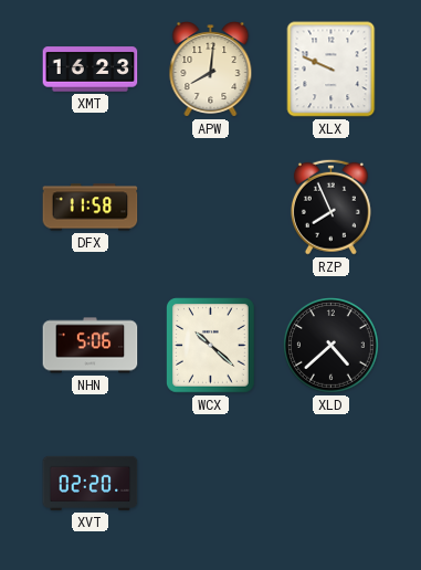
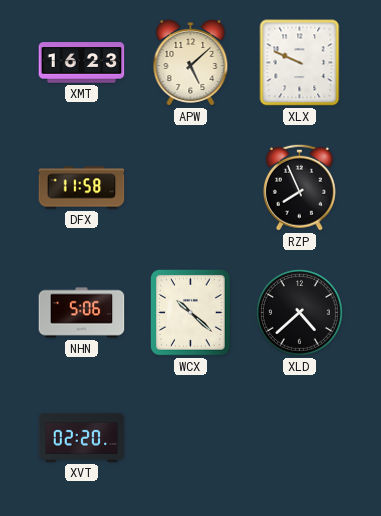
APW: 8:01 -> 5:08 (191, 63)
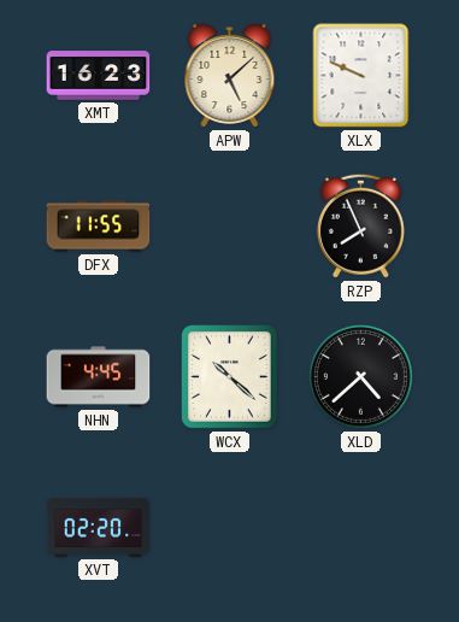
DFX: 11:58 -> 11:55 (99, 227)
NHN: 5:06 -> 4:45 (99, 377)
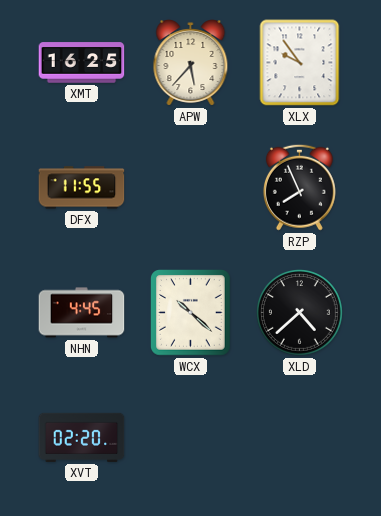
XMT: 16:23 -> 16:25 (82, 63)
APW: 5:08 -> 5:37 (191, 63)
XLX: 9:49 -> 9:54 (300, 63)
